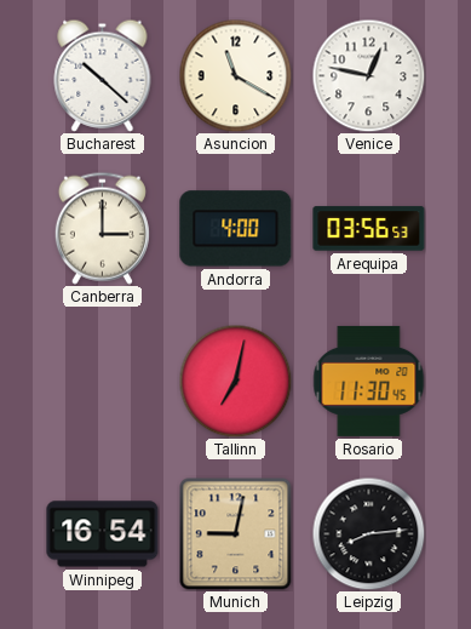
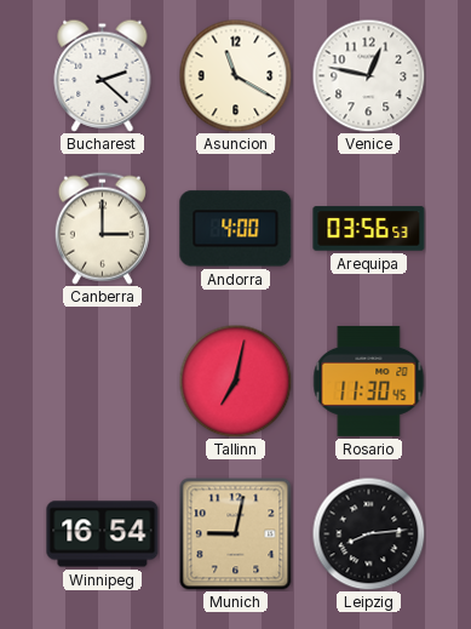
Bucharest: 10:22 -> 2:22 (103, 75)
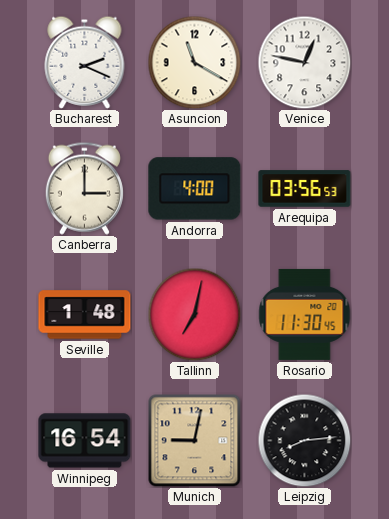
Bucharest: 2:22 -> 2:19 (85, 62)
Seville: none -> 1:48 (85, 315)
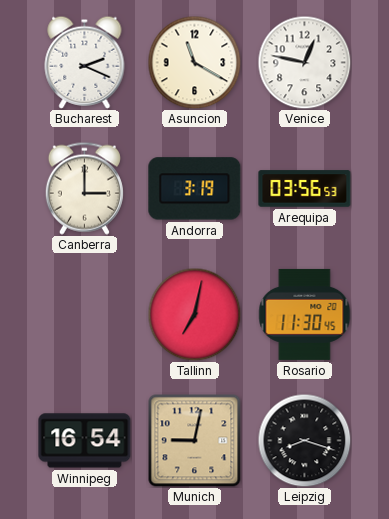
Andorra: 4:00 -> 3:19 (195, 189)
Seville: 1:48 -> none (85, 315)
Leipzig: 8:14 -> 8:18 (304, 440)
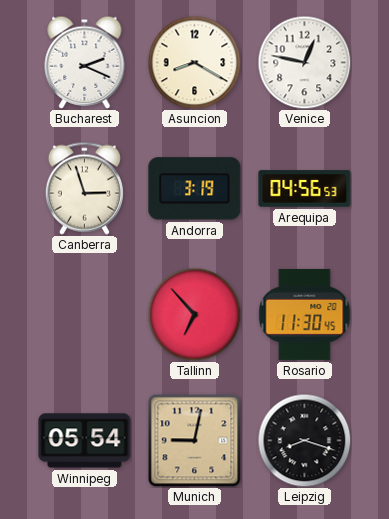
Asuncion: 11:20 -> 8:20 (194, 62)
Canberra: 3:00 -> 2:57 (84, 188)
Arequipa: 03:56 -> 04:56 (305, 189)
Tallinn: 7:02 -> 6:53 (194, 314)
Winnipeg: 16:54 -> 05:54 (85, 441)
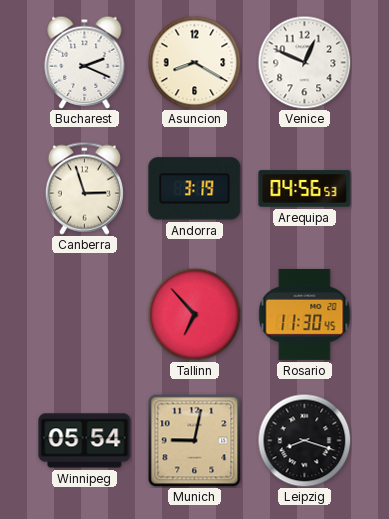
Venice: 12:47 -> 12:49 (304, 62)
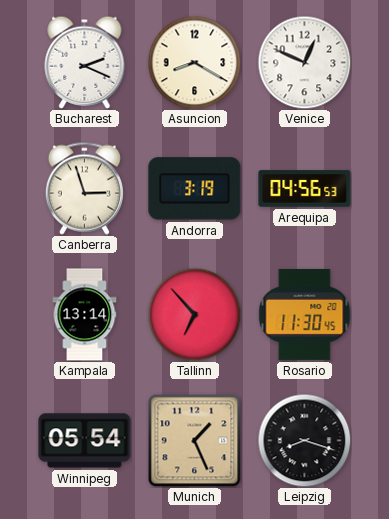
Kampala: none -> 13:14 (85, 315)
Munich: 9:02 -> 1:26 (194, 440)
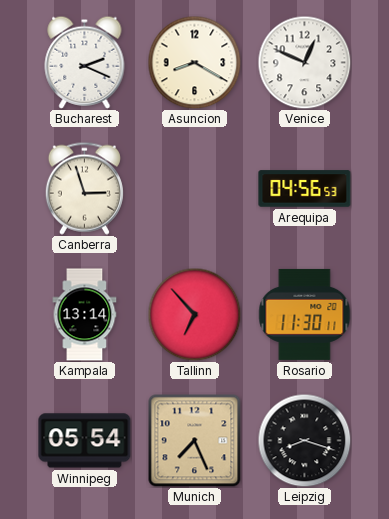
Andorra: 3:19 -> none (195, 189)
Rosario: 11:30:45 -> 11:30:11 (305, 314)
Munich: 1:26 -> 7:26 (194, 440)
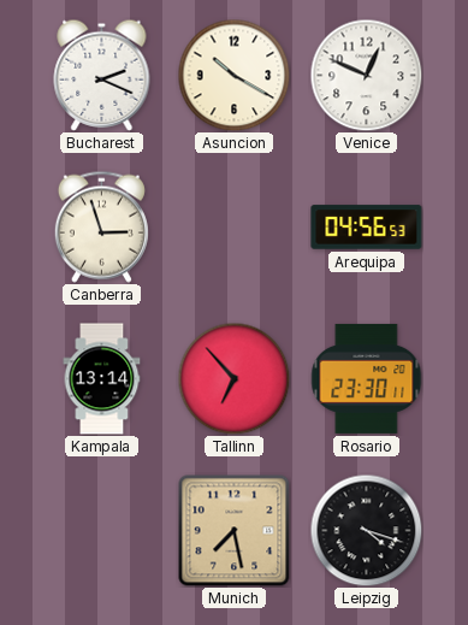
Asuncion: 8:20 -> 10:20 (233, 75)
Rosario: 11:30 -> 23:30 (367, 378)
Winnipeg: 05:54 -> none (85, 441)
Munich: 7:26 -> 7:28 (233, 530)
Leipzig: 8:18 -> 4:18 (366, 530)
